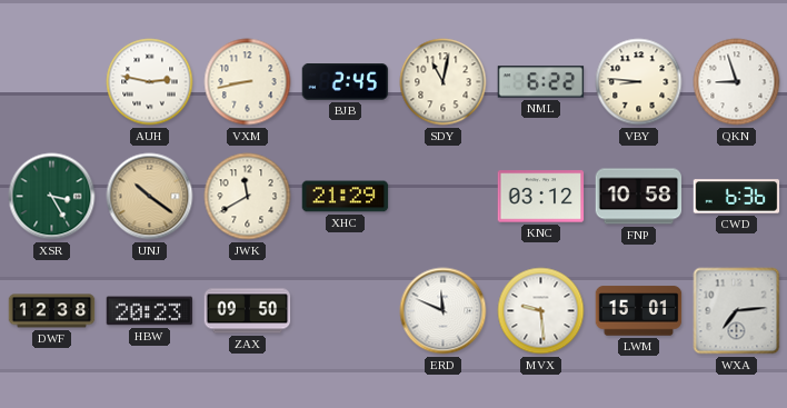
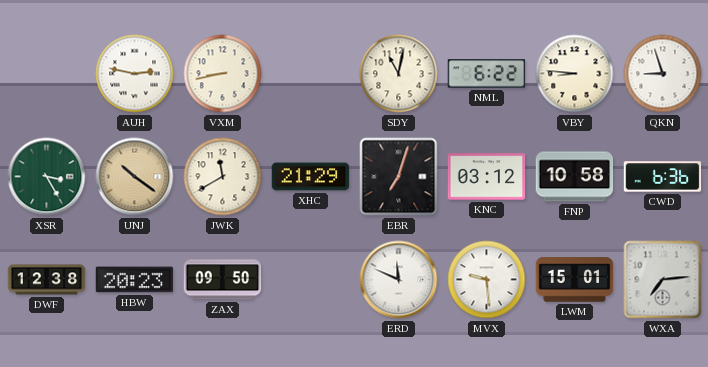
BJB: 2:45 -> none (346, 82)
EBR: none -> 7:03 (399, 177)
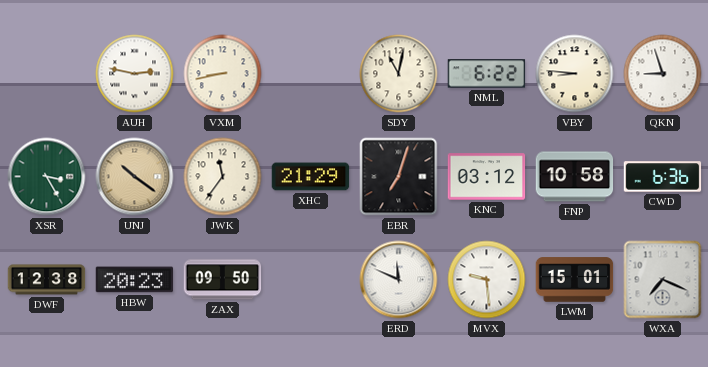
JWK: 11:40 -> 11:36 (223, 177)
WXA: 7:14 -> 7:19 (663, 280)
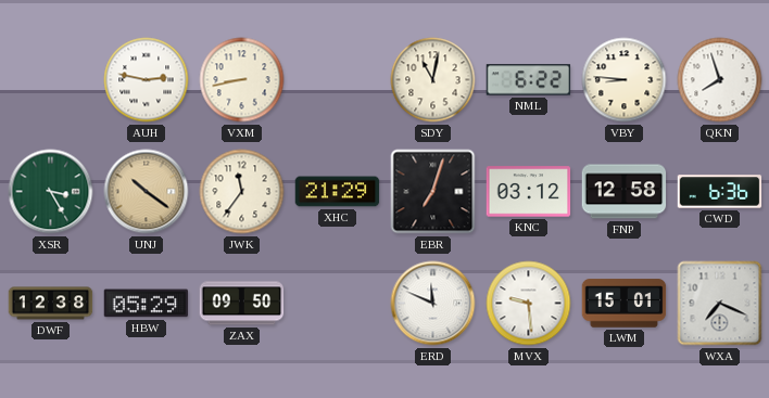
QKN: 8:57 -> 7:57 (720, 80)
FNP: 10:58 -> 12:58 (625, 192)
HBW: 20:23 -> 05:29 (147, 304)
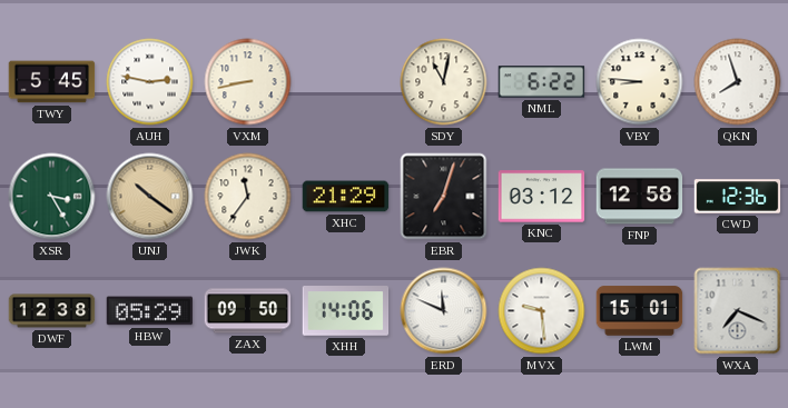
TWY: none -> 5:45 (52, 82)
CWD: 6:36 -> 12:36 (738, 197)
XHH: none -> 14:06 (346, 311)
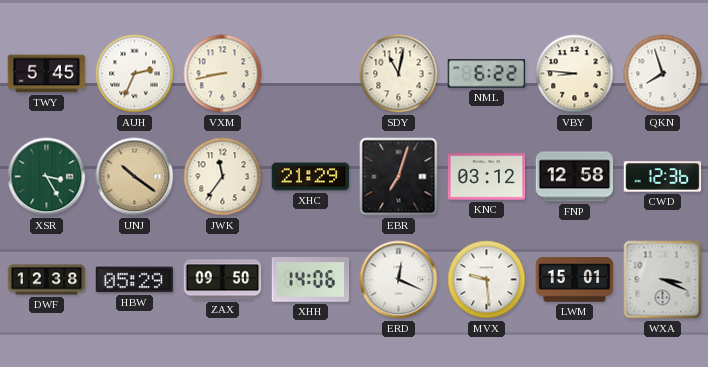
AUH: 2:47 -> 2:34 (135, 74)
ERD: 11:49 -> 12:19 (399, 280)
WXA: 7:19 -> 3:19 (663, 280)
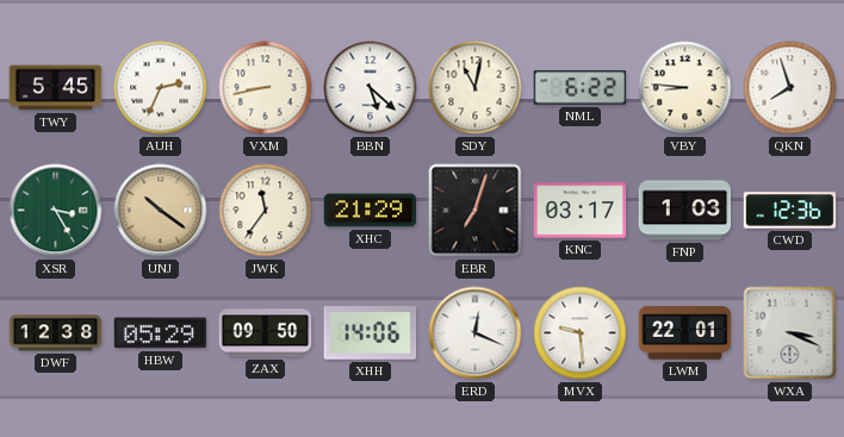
BBN: none -> 5:22 (371, 88)
KNC: 03:12 -> 03:17 (581, 211)
FNP: 12:58 -> 1:03 (685, 211)
LWM: 15:01 -> 22:01 (685, 333)
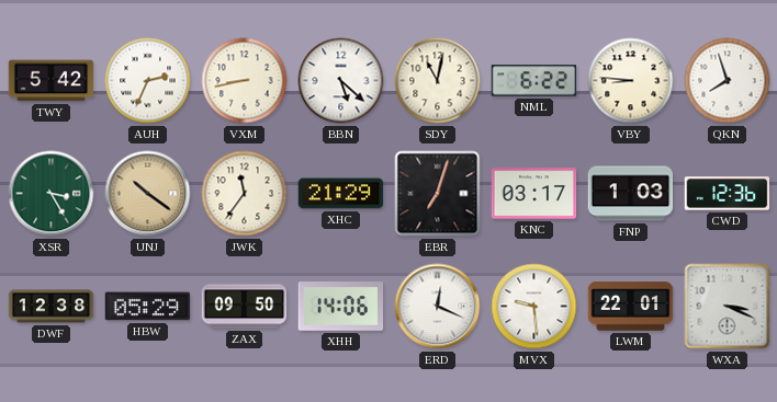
TWY: 5:45 -> 5:42 (52, 81)
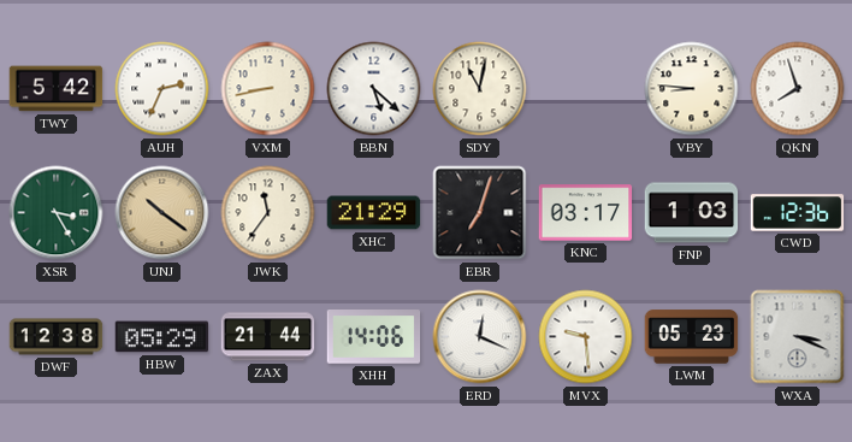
NML: 6:22 -> none (534, 81)
ZAX: 09:50 -> 21:44 (268, 337)
LWM: 22:01 -> 05:23 (692, 337)
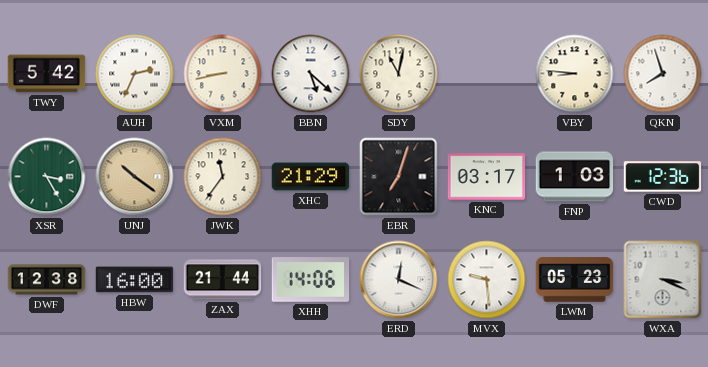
HBW: 05:29 -> 16:00 (135, 280)
